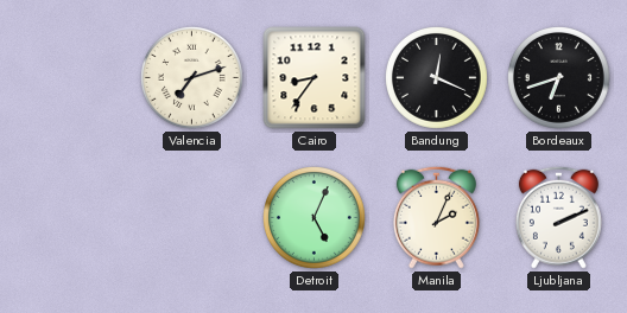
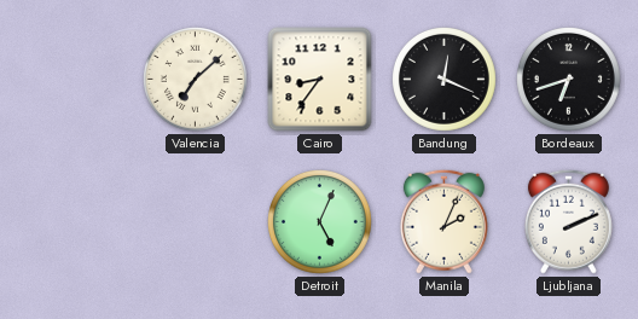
Valencia: 7:12 -> 7:08 (196, 80)
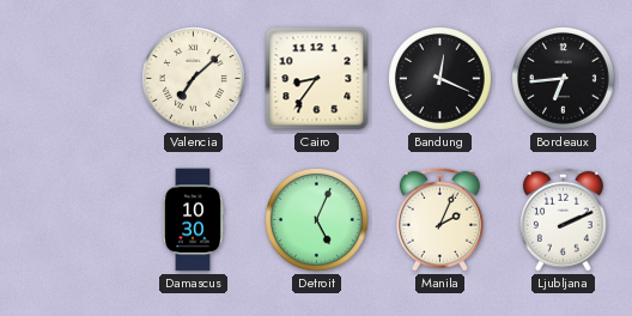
Bordeaux: 6:42 -> 6:44 (564, 79)
Damascus: none -> 10:30 (193, 220)
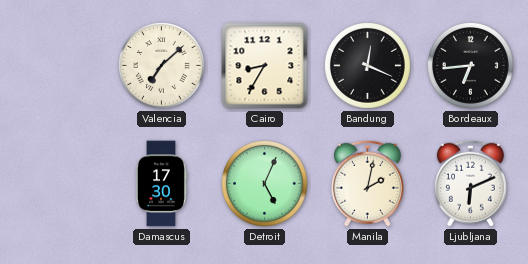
Cairo: 8:36 -> 8:35 (265, 66)
Damascus: 10:30 -> 17:30 (161, 184)
Manila: 2:04 -> 2:02 (367, 183)
Ljubljana: 2:11 -> 6:11 (470, 183)
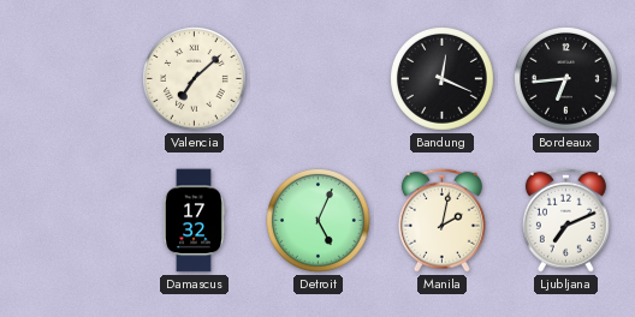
Cairo: 8:35 -> none (265, 66)
Damascus: 17:30 -> 17:32 (194, 221)
Ljubljana: 6:11 -> 7:11 (565, 220)
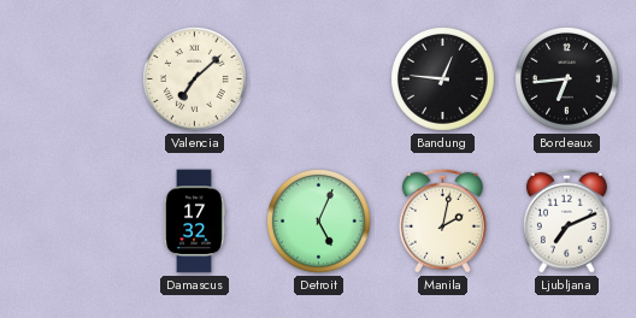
Bandung: 12:19 -> 12:46 (443, 79)
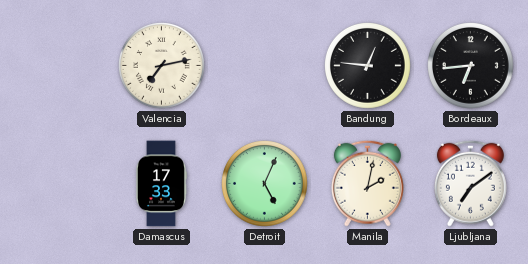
Valencia: 7:08 -> 7:13 (162, 66)
Damascus: 17:32 -> 17:33 (161, 184)
Ljubljana: 7:11 -> 7:09 (470, 183)
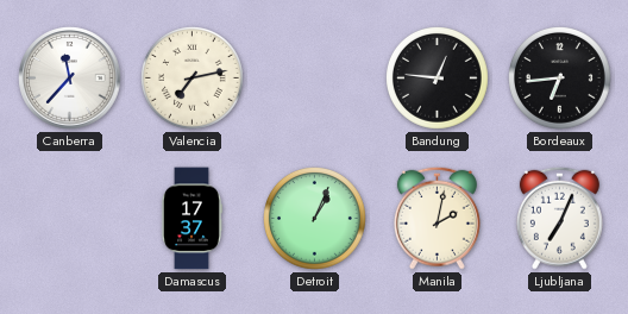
Canberra: none -> 11:37 (70, 78)
Damascus: 17:33 -> 17:37 (191, 219)
Detroit: 5:04 -> 1:04 (315, 219)
Ljubljana: 7:09 -> 7:04 (559, 218)
